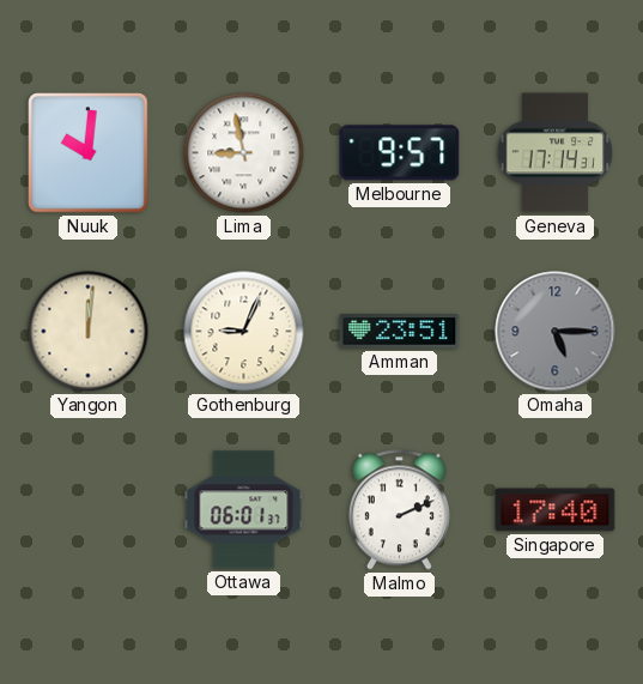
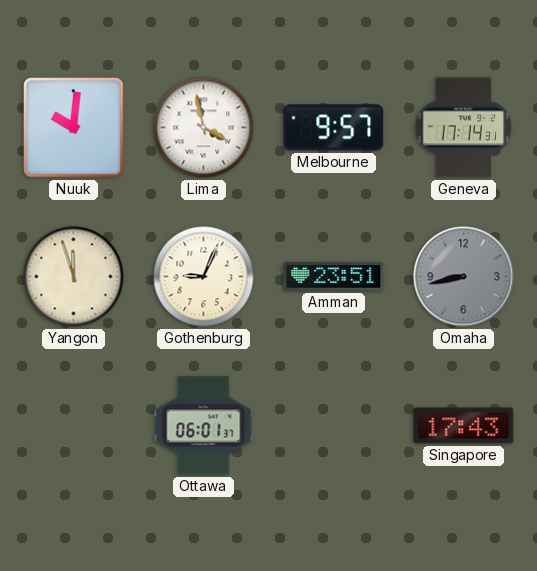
Lima: 8:58 -> 3:58 (204, 128)
Yangon: 12:01 -> 11:57 (74, 277)
Omaha: 5:15 -> 8:43 (464, 277)
Malmo: 2:11 -> none (399, 510)
Singapore: 17:40 -> 17:43 (464, 426)
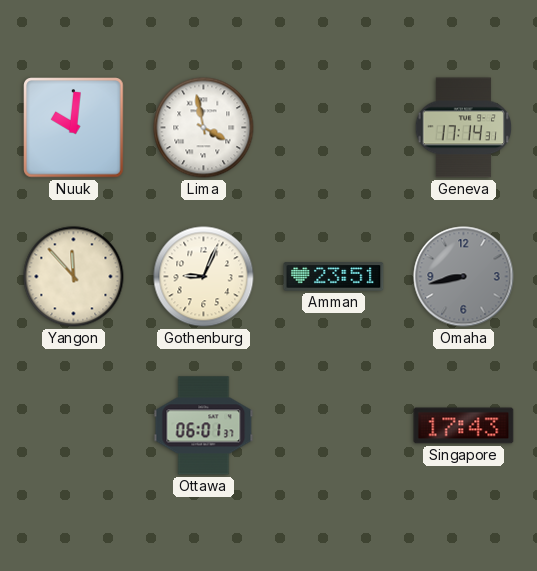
Melbourne: 9:57 -> none (334, 128)
Yangon: 11:57 -> 11:53 (74, 277)
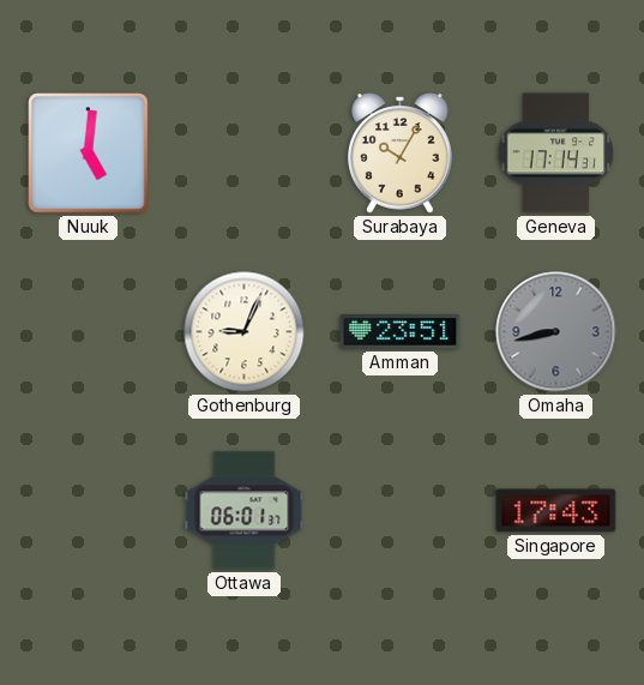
Nuuk: 10:01 -> 5:01 (89, 154)
Lima: 3:58 -> none (204, 128)
Surabaya: none -> 10:05 (401, 154)
Yangon: 11:53 -> none (74, 277)
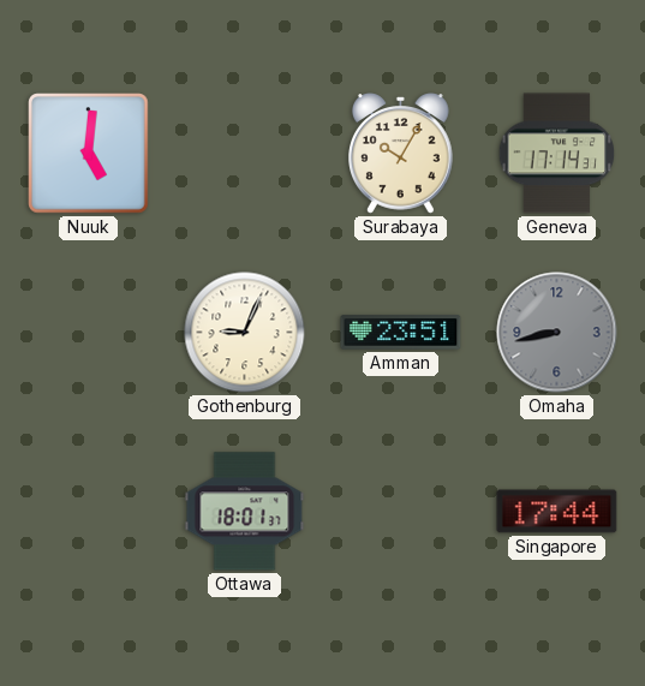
Ottawa: 06:01 -> 18:01 (245, 512)
Singapore: 17:43 -> 17:44 (557, 512)
